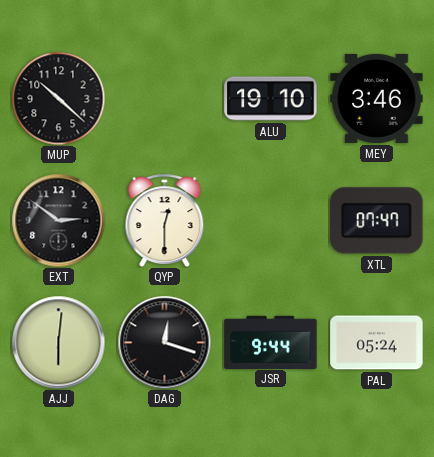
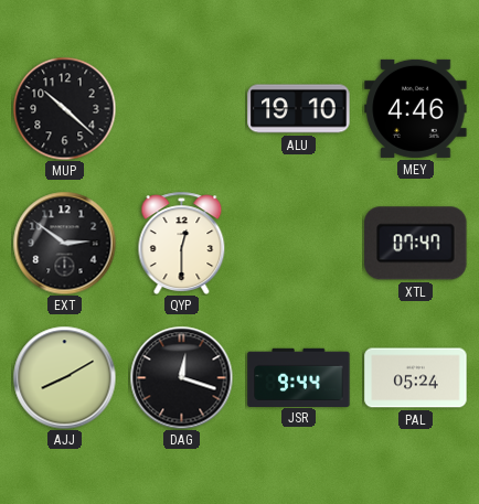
MEY: 3:46 -> 4:46 (416, 108)
AJJ: 6:01 -> 8:10 (64, 377)
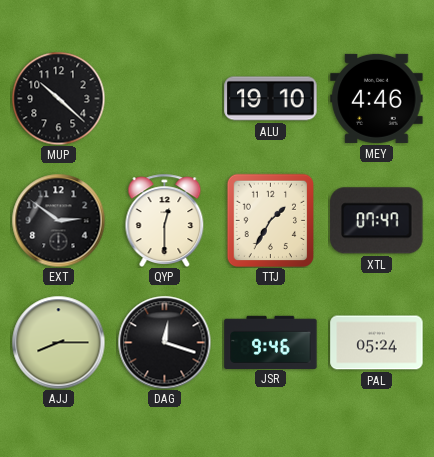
TTJ: none -> 1:35 (270, 220)
AJJ: 8:10 -> 8:15 (58, 342)
JSR: 9:44 -> 9:46 (271, 342)
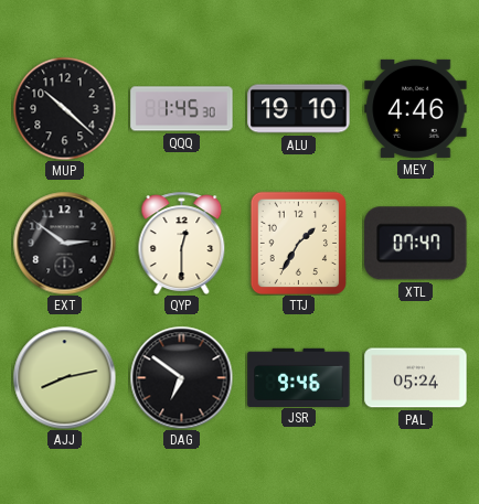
QQQ: none -> 1:45 (182, 109)
AJJ: 8:15 -> 8:13 (64, 377)
DAG: 12:18 -> 6:51 (181, 377)
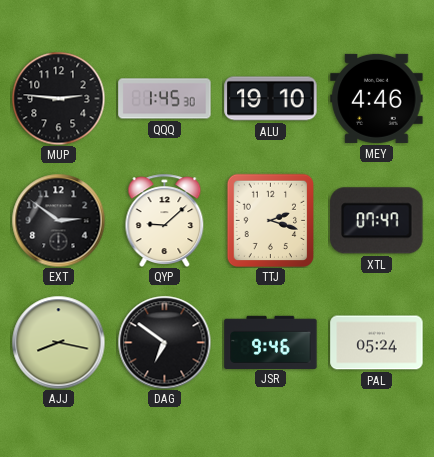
MUP: 10:22 -> 2:46 (58, 98)
QYP: 12:30 -> 9:08 (165, 220)
TTJ: 1:35 -> 2:18 (270, 220)
AJJ: 8:13 -> 8:17 (58, 342)
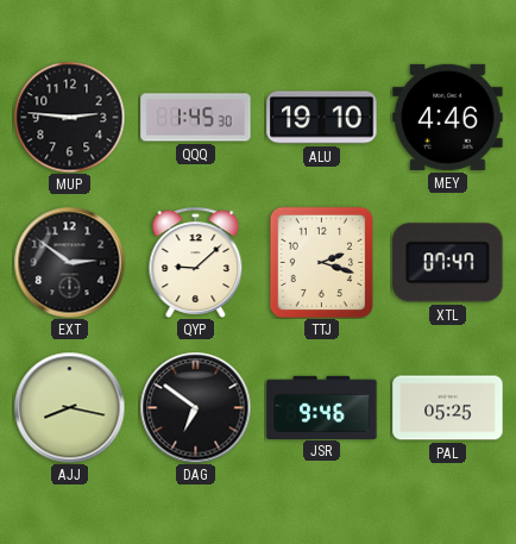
PAL: 05:24 -> 05:25 (448, 408)
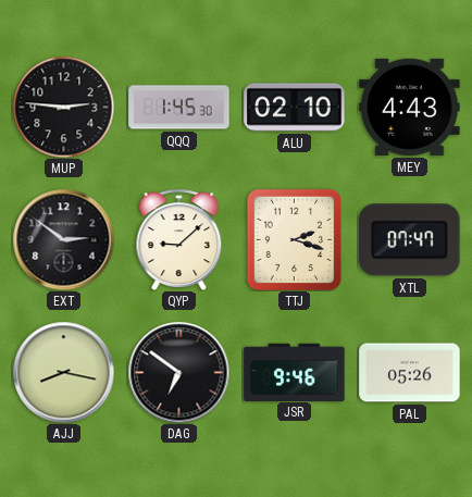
ALU: 19:10 -> 02:10 (295, 108)
MEY: 4:46 -> 4:43 (410, 107)
PAL: 05:25 -> 05:26 (410, 373)
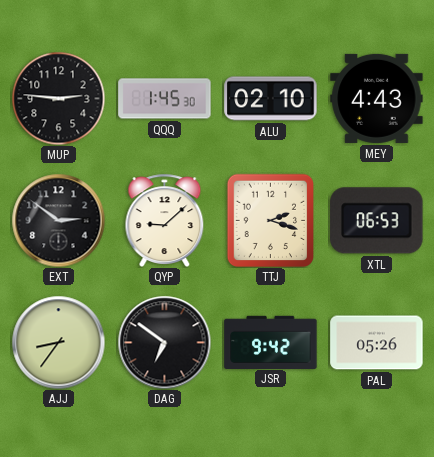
XTL: 07:47 -> 06:53 (377, 221)
AJJ: 8:17 -> 8:36 (58, 342)
JSR: 9:46 -> 9:42 (271, 342)
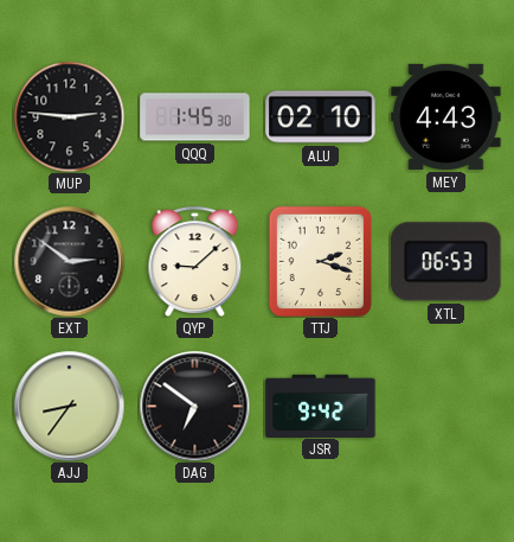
PAL: 05:26 -> none (377, 343)
